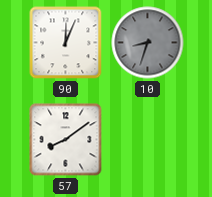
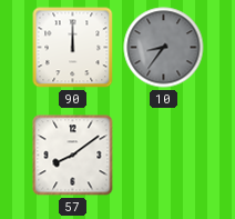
90: 12:04 -> 12:00 (73, 48)
10: 8:33 -> 8:36 (164, 48)
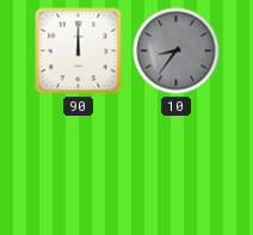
57: 8:09 -> none (73, 156)
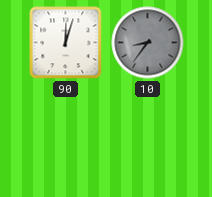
90: 12:00 -> 12:03 (66, 43)
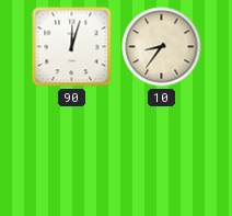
10 dial: grey -> cream (162, 47)
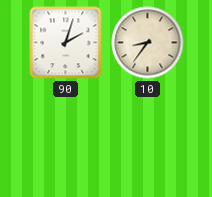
90: 12:03 -> 2:03 (66, 43)
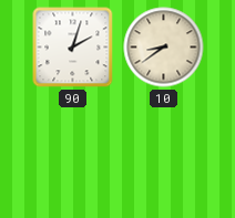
10: 8:36 -> 8:39 (164, 48)
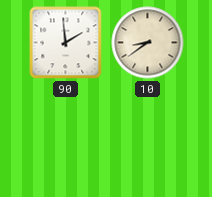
90: 2:03 -> 1:59 (66, 43)
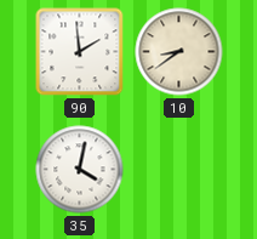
35: none -> 4:02 (80, 170)
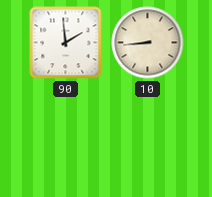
10: 8:39 -> 8:44 (148, 43)
35: 4:02 -> none (80, 170)
